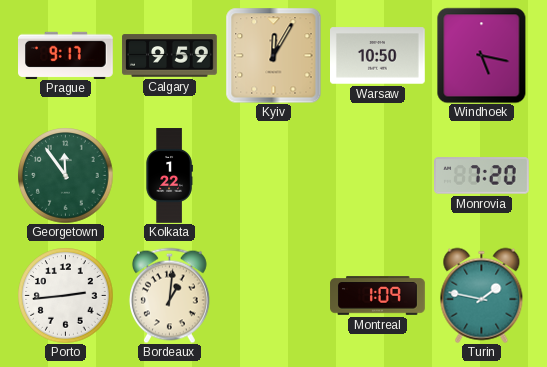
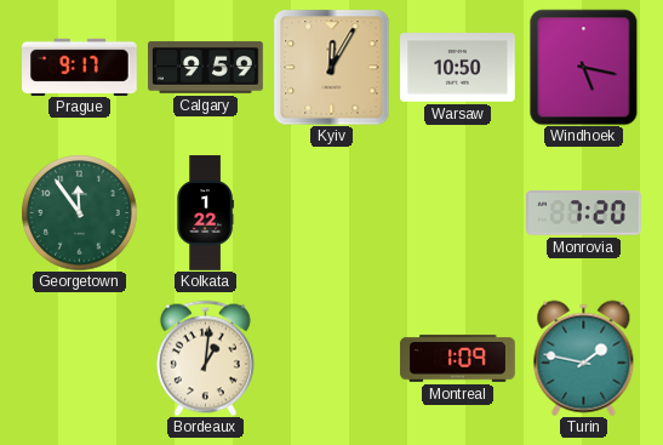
Porto: 2:44 -> none (65, 295)
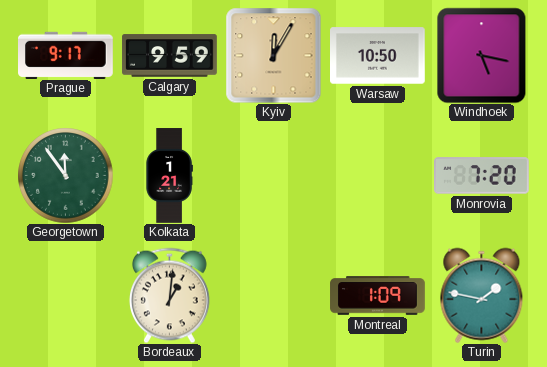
Kolkata: 1:22 -> 1:21 (169, 176)
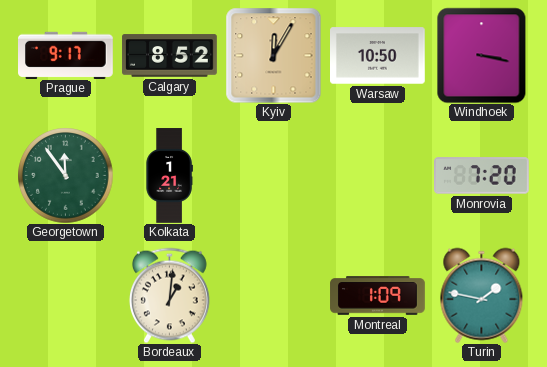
Calgary: 9:59 -> 8:52 (170, 56)
Windhoek: 5:17 -> 3:17 (482, 55)
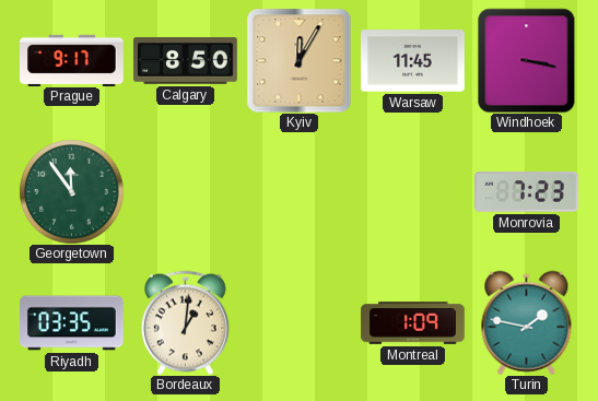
Calgary: 8:52 -> 8:50 (186, 61)
Warsaw: 10:50 -> 11:45 (413, 61)
Kolkata: 1:21 -> none (169, 176)
Monrovia: 7:20 -> 7:23 (527, 192)
Riyadh: none -> 03:35 (72, 323)
